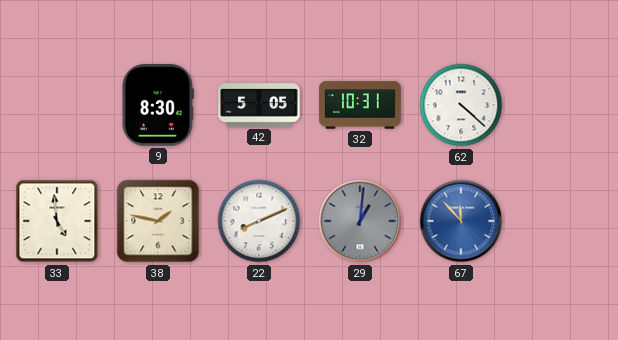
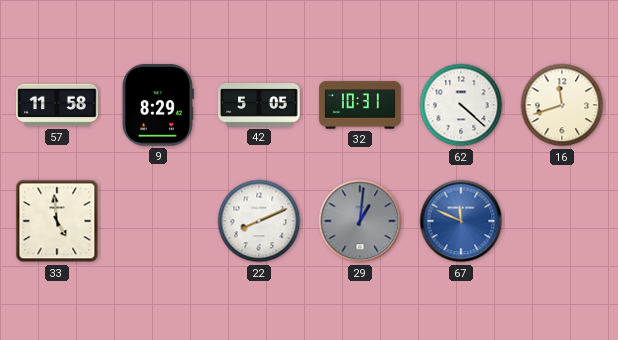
57: none -> 11:58 (57, 105)
9: 8:30 -> 8:29 (158, 105)
16: none -> 11:42 (562, 105)
38: 1:47 -> none (158, 221)
67: 11:53 -> 11:49 (461, 221)
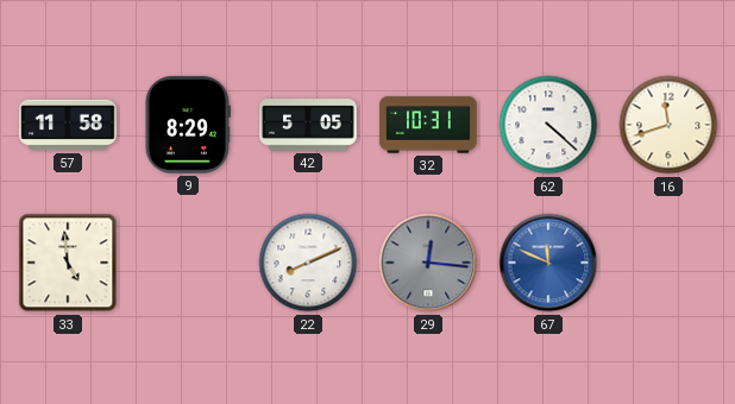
29: 1:01 -> 12:16 (428, 263)
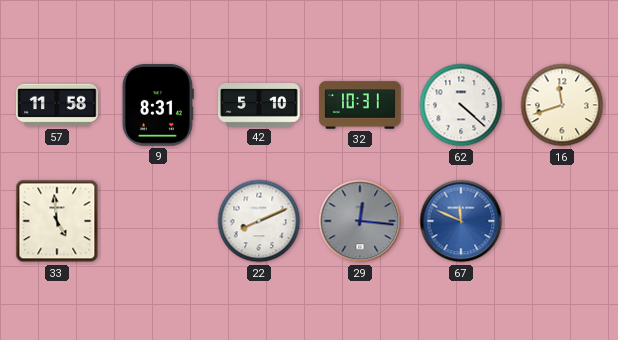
9: 8:29 -> 8:31 (158, 105)
42: 5:05 -> 5:10 (259, 105)
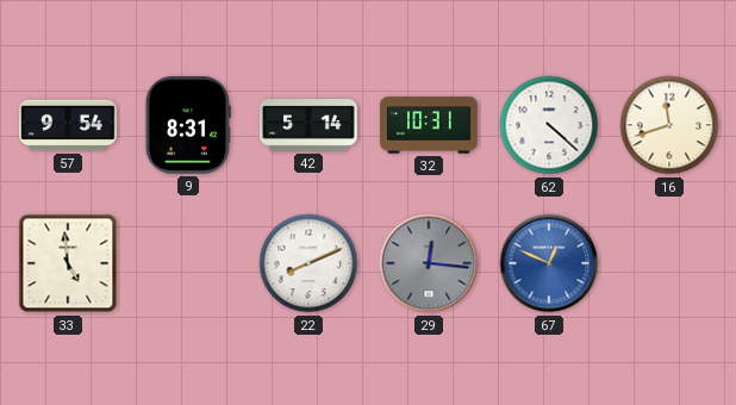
57: 11:58 -> 9:54 (68, 125)
42: 5:10 -> 5:14 (308, 125)
67: 11:49 -> 12:49 (549, 263)
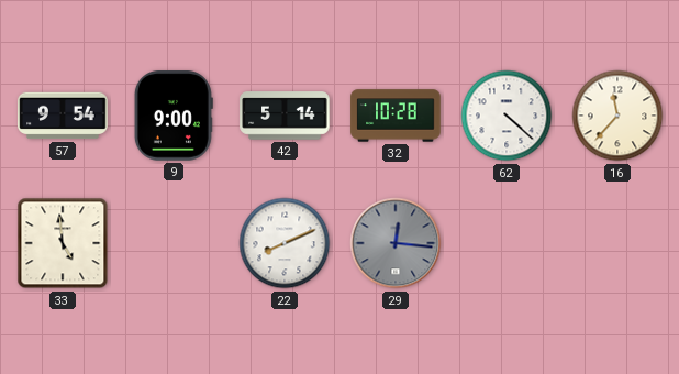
9: 8:31 -> 9:00 (174, 116)
32: 10:31 -> 10:28 (396, 116)
16: 11:42 -> 11:37 (617, 116)
67: 12:49 -> none (549, 263)
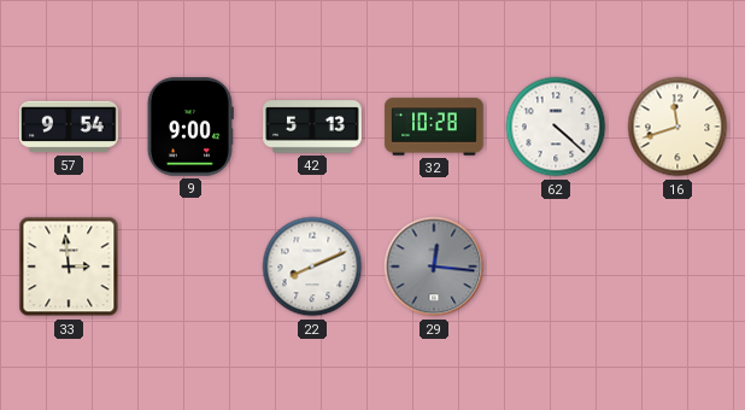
42: 5:14 -> 5:13 (312, 127)
16: 11:37 -> 11:42 (677, 127)
33: 4:59 -> 2:59 (69, 266)
